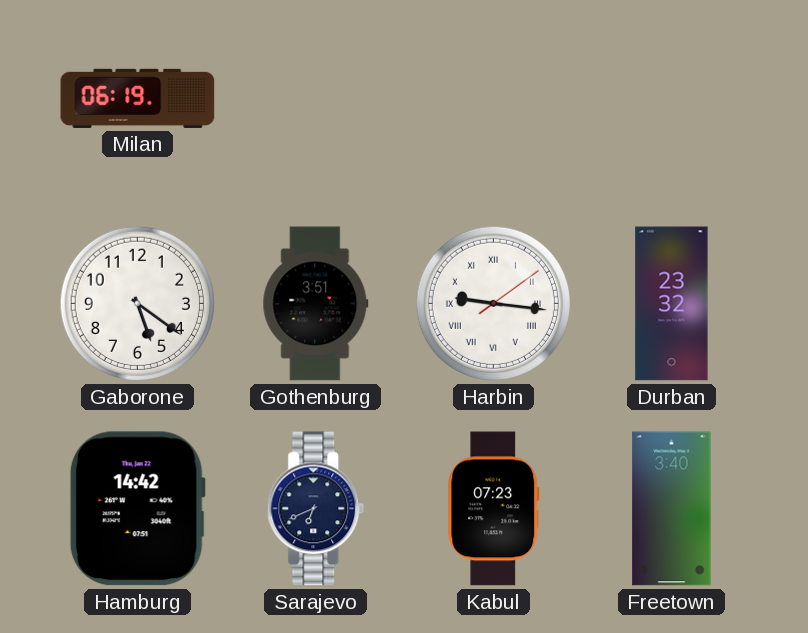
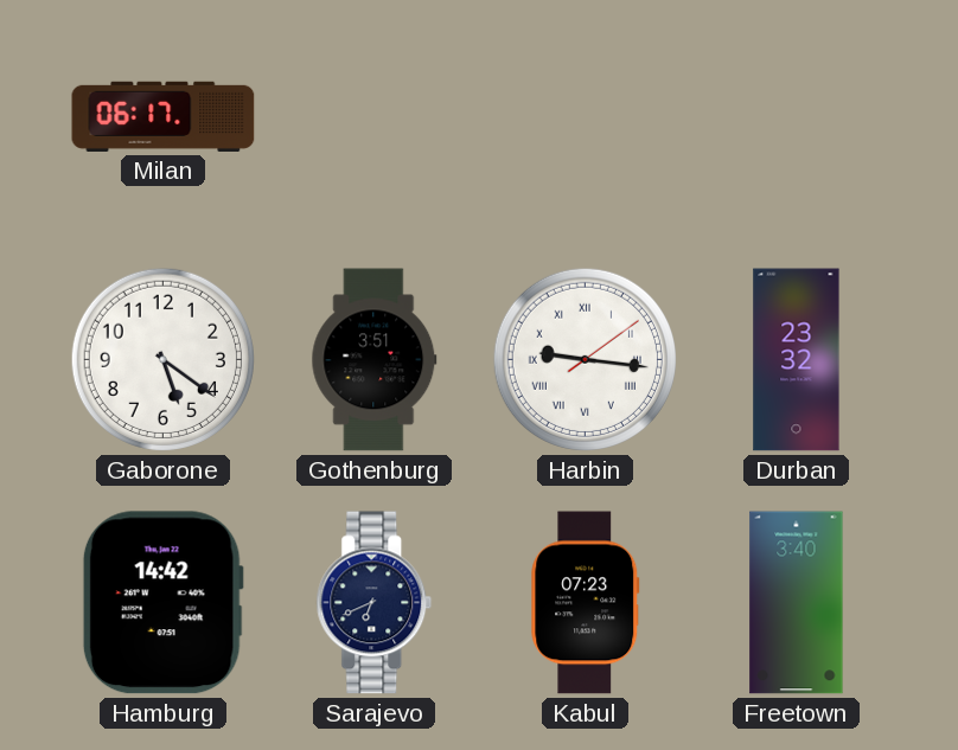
Milan: 06:19 -> 06:17 (164, 116)
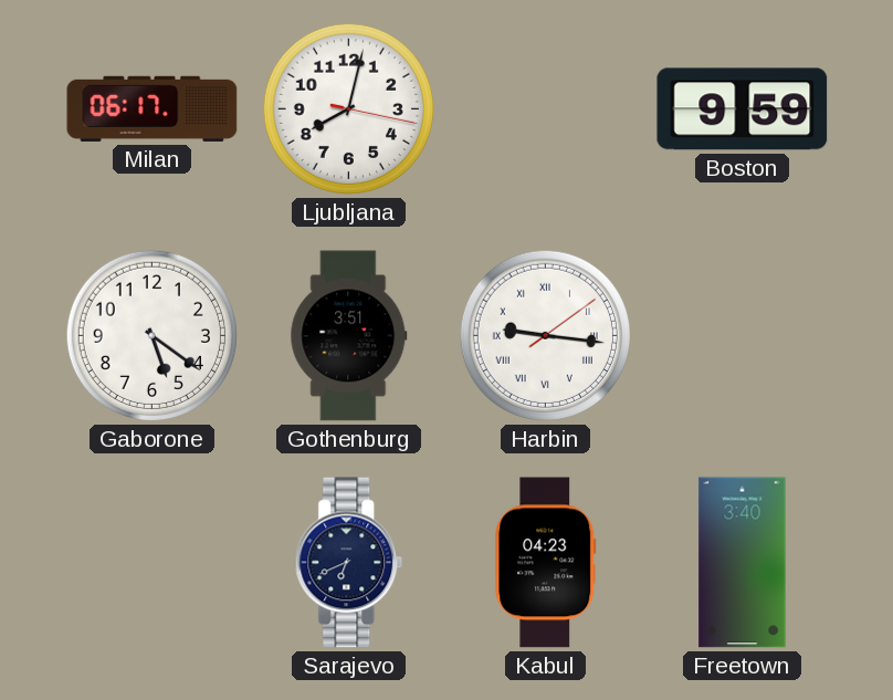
Ljubljana: none -> 8:02 (348, 108)
Boston: none -> 9:59 (743, 109)
Durban: 23:32 -> none (797, 360)
Hamburg: 14:42 -> none (162, 603)
Kabul: 07:23 -> 04:23 (546, 563)
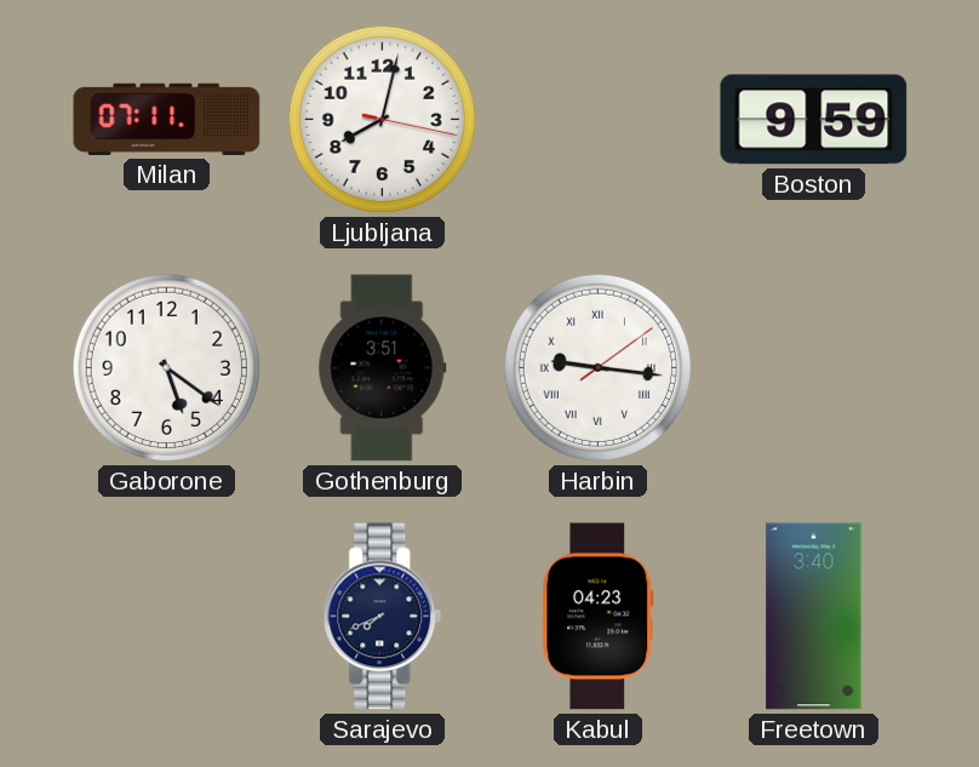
Milan: 06:17 -> 07:11 (167, 119)
Sarajevo: 6:41 -> 7:41 (383, 617)
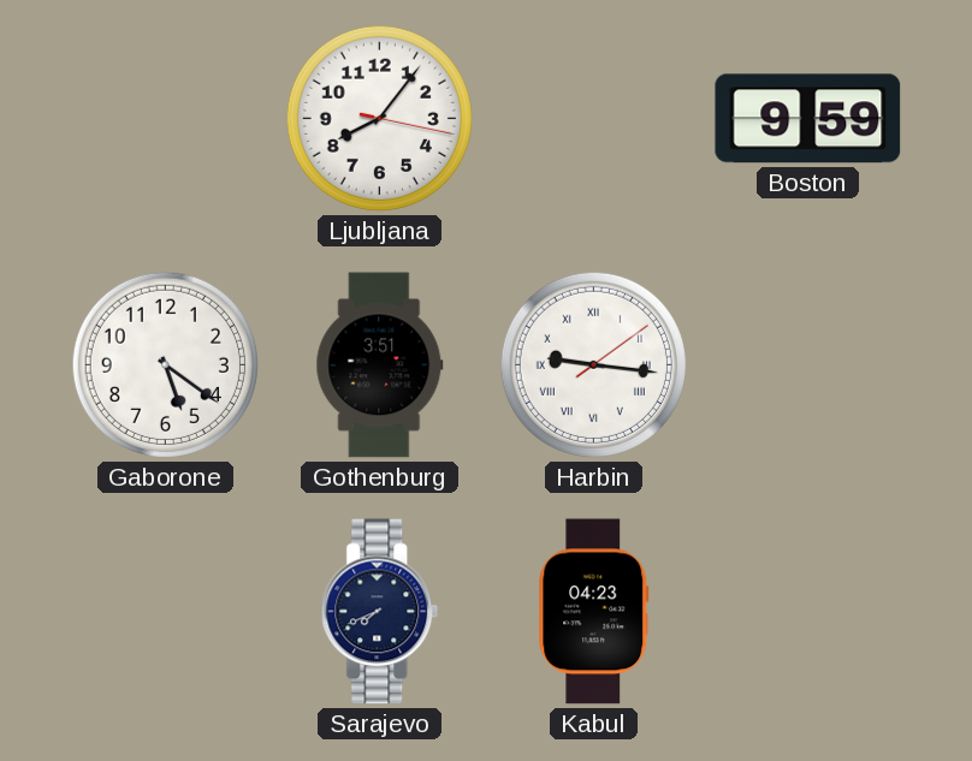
Milan: 07:11 -> none (167, 119)
Ljubljana: 8:02 -> 8:06 (379, 118)
Freetown: 3:40 -> none (814, 617)
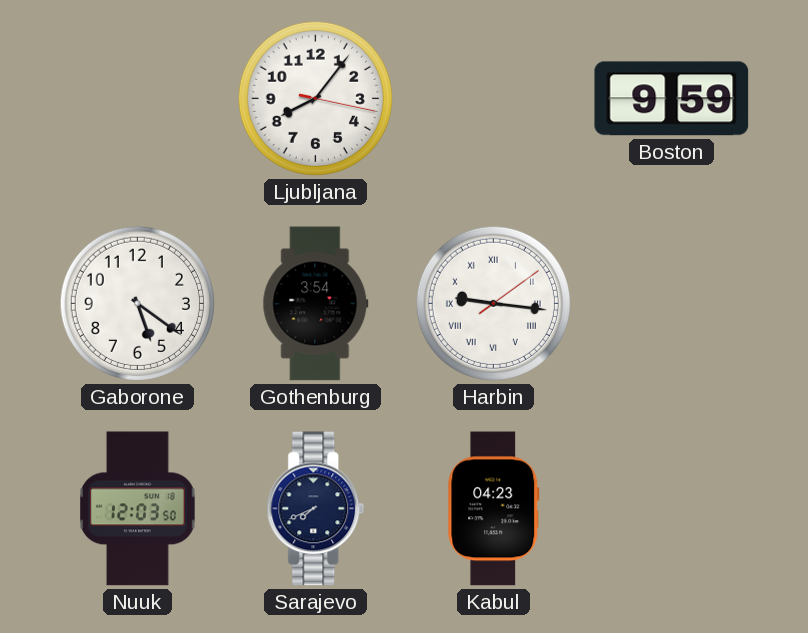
Gothenburg: 3:51 -> 3:54 (316, 304)
Nuuk: none -> 12:03 (138, 509)
